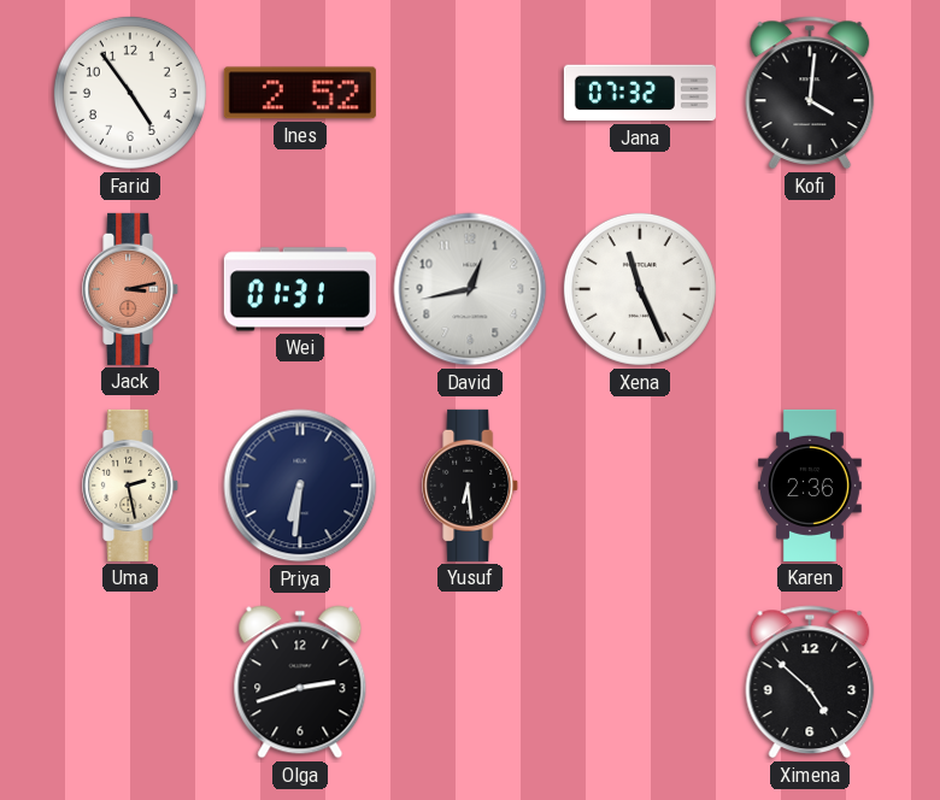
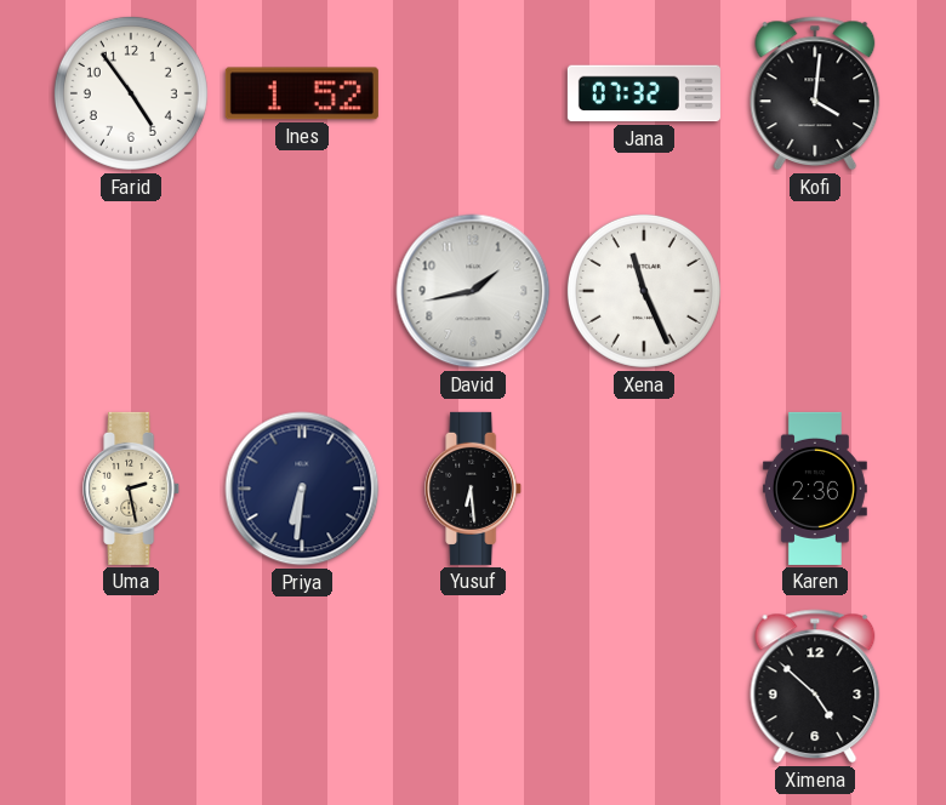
Ines: 2:52 -> 1:52 (302, 93)
Jack: 3:13 -> none (131, 289)
Wei: 01:31 -> none (300, 289)
David: 12:43 -> 1:43 (473, 291)
Olga: 2:42 -> none (300, 682)
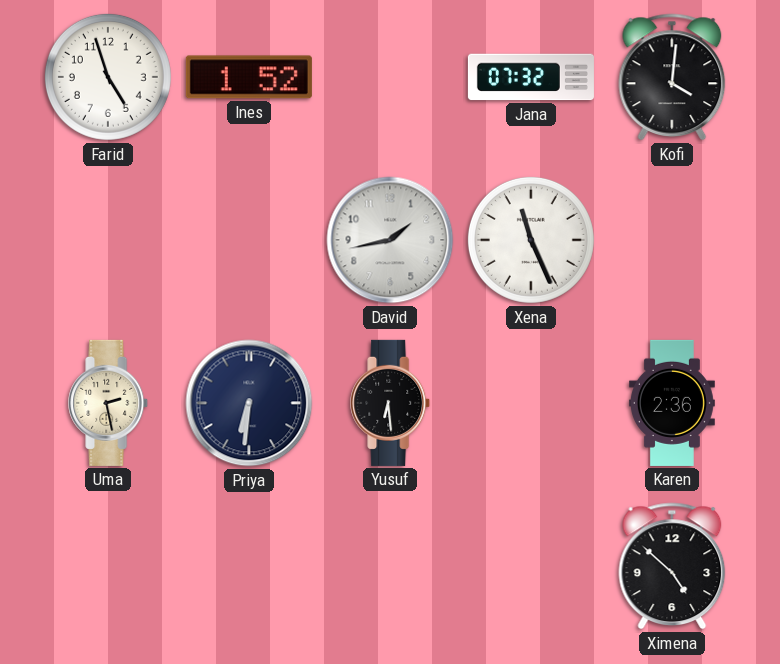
Farid: 4:54 -> 4:57 (108, 77)
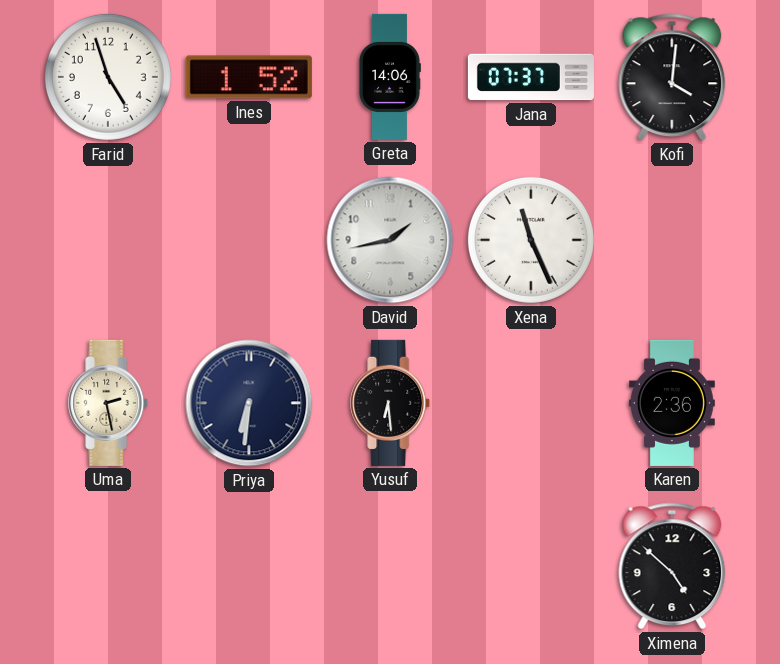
Greta: none -> 14:06 (390, 77)
Jana: 07:32 -> 07:37 (531, 77)
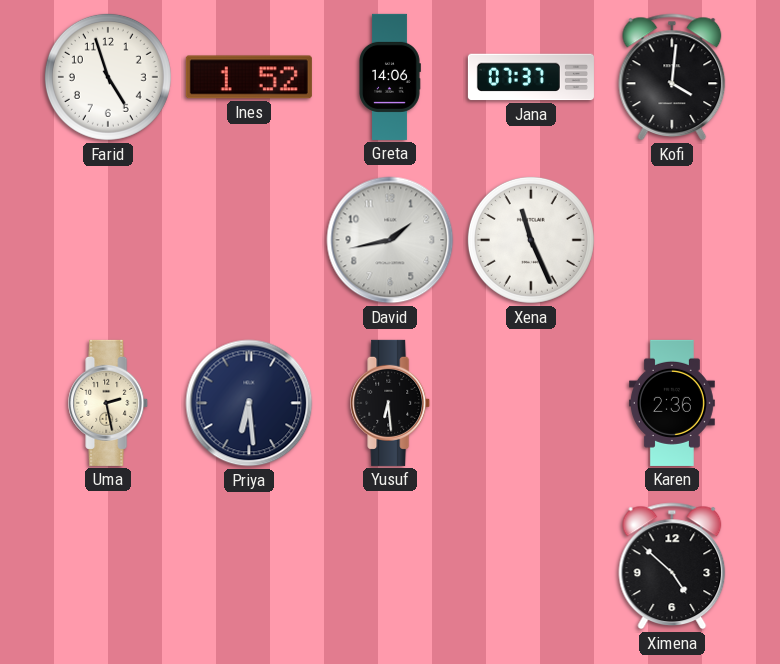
Priya: 6:31 -> 6:29 (249, 403)
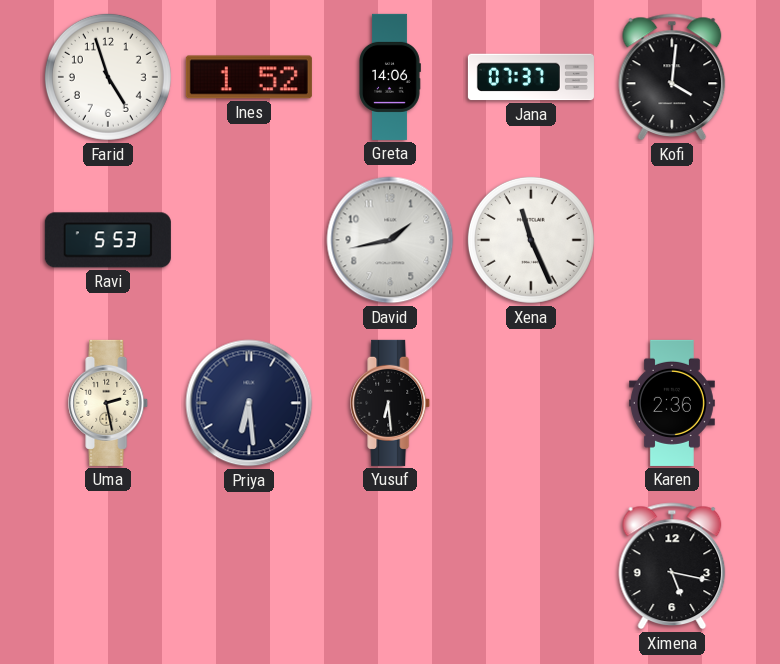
Ravi: none -> 5:53 (108, 240)
Ximena: 4:52 -> 5:17 (672, 566)
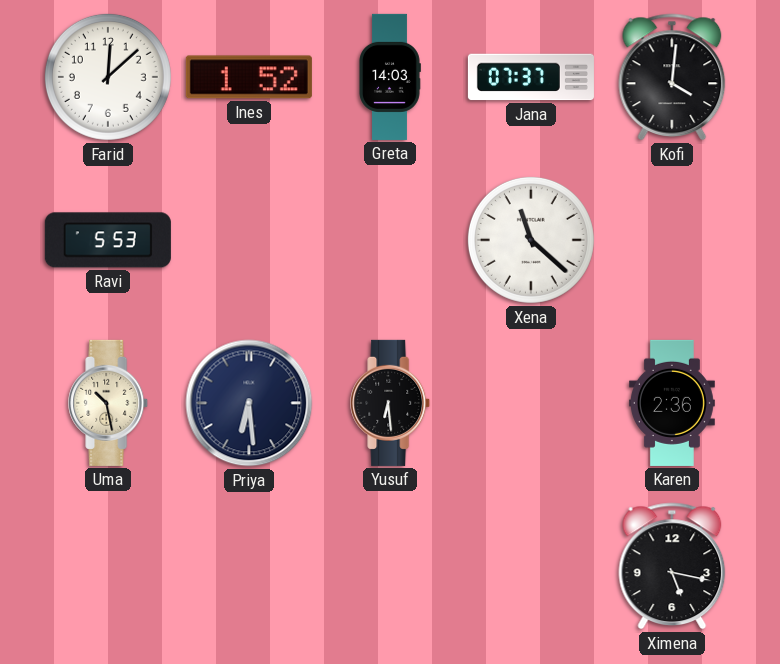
Farid: 4:57 -> 12:08 (108, 77)
Greta: 14:06 -> 14:03 (390, 77)
David: 1:43 -> none (390, 240)
Xena: 11:26 -> 11:22 (531, 240)
Uma: 2:28 -> 10:28 (109, 403)
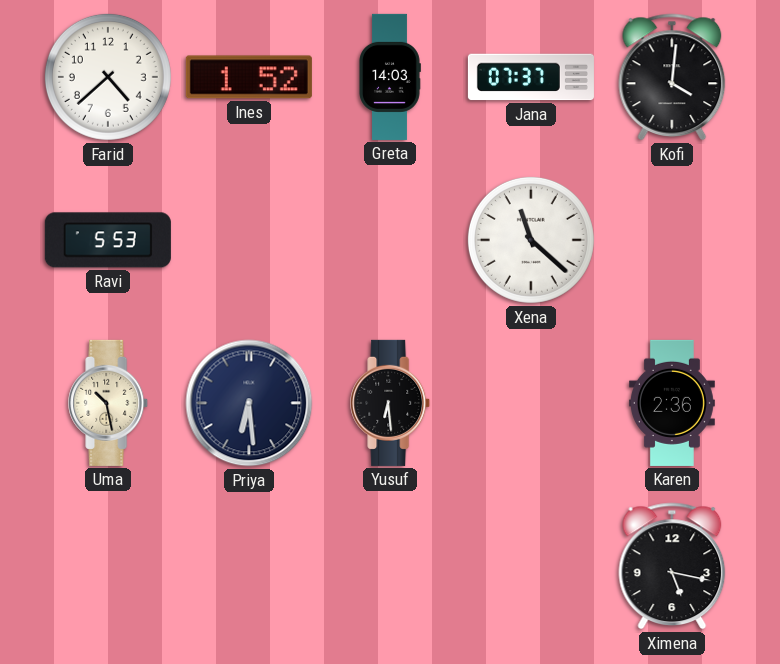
Farid: 12:08 -> 4:38 (108, 77)
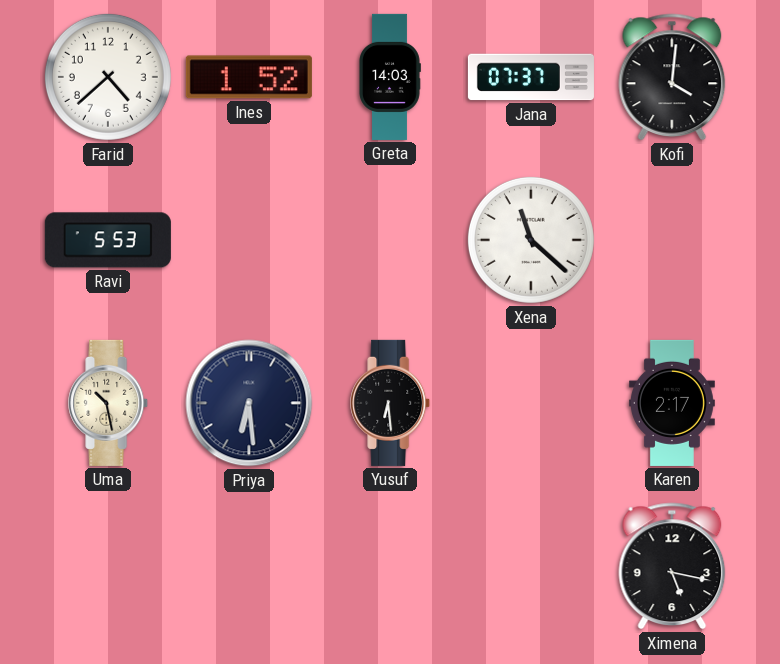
Karen: 2:36 -> 2:17 (672, 403)
